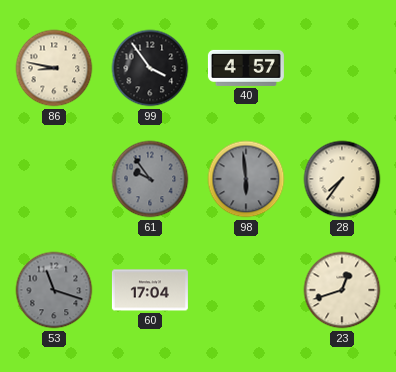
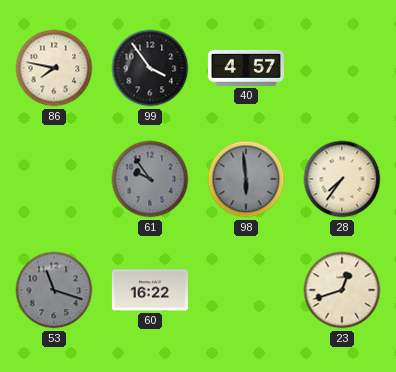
86: 8:47 -> 7:47 (54, 68)
60: 17:04 -> 16:22 (150, 290)
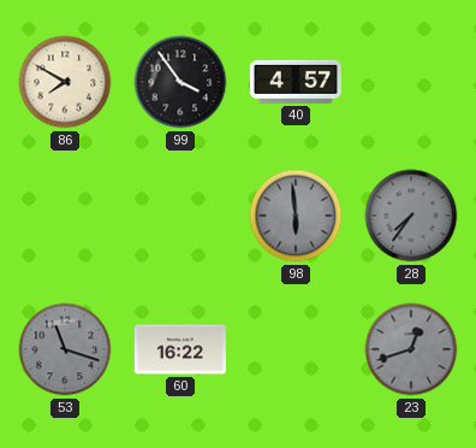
86: 7:47 -> 7:50 (65, 82)
61: 9:54 -> none (150, 179)
28 dial: cream -> grey (411, 216)
23 dial: cream -> grey (411, 349)
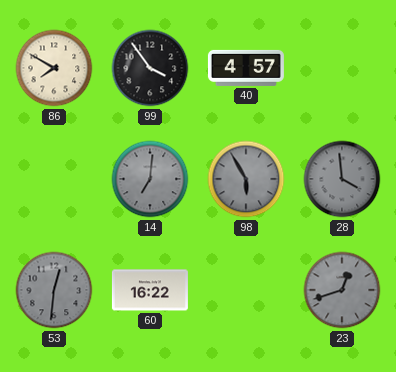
14: none -> 7:01 (150, 179)
98: 5:59 -> 5:55 (246, 179)
28: 7:36 -> 3:59 (342, 179)
53: 11:18 -> 12:31 (54, 290)
